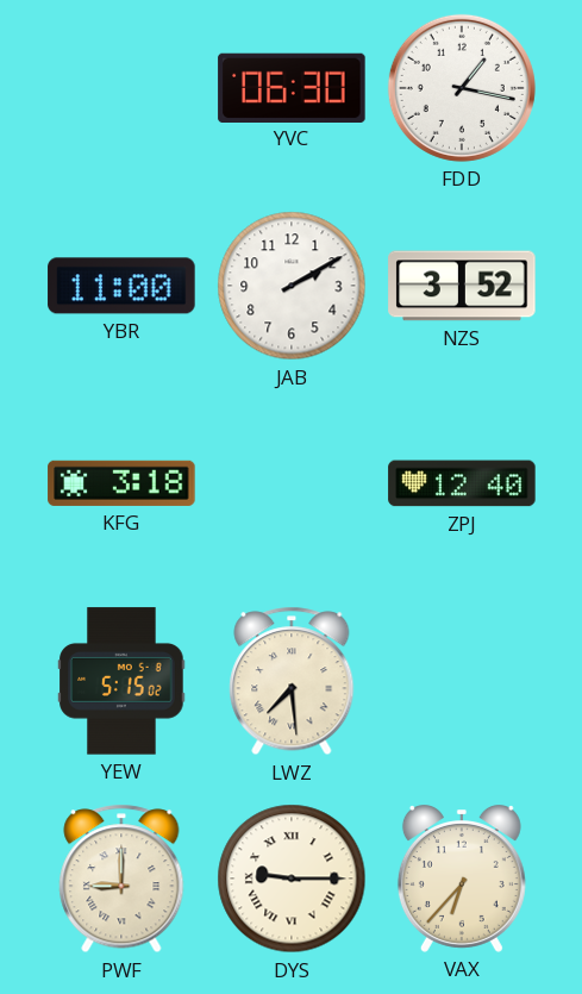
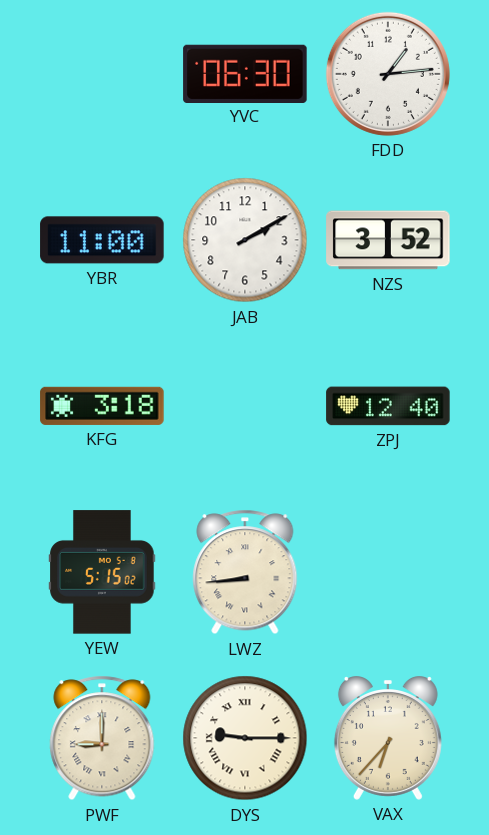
FDD: 1:17 -> 1:14 (388, 74)
LWZ: 7:29 -> 8:44 (245, 572)
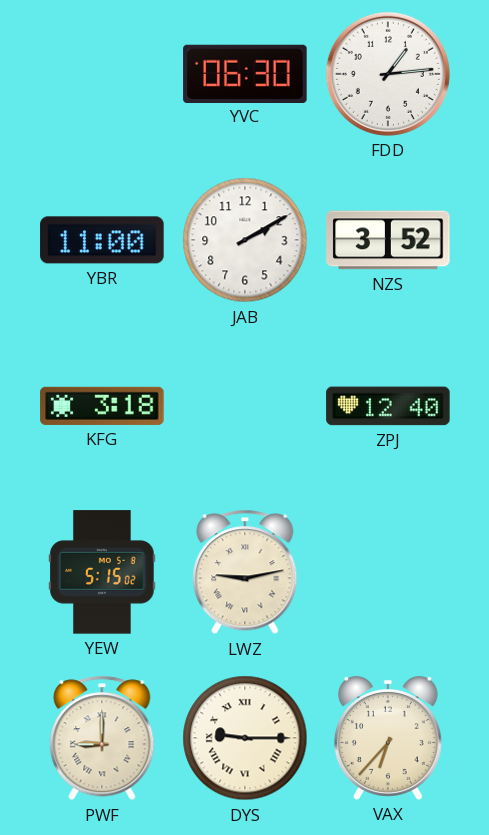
LWZ: 8:44 -> 9:13 (245, 572)
